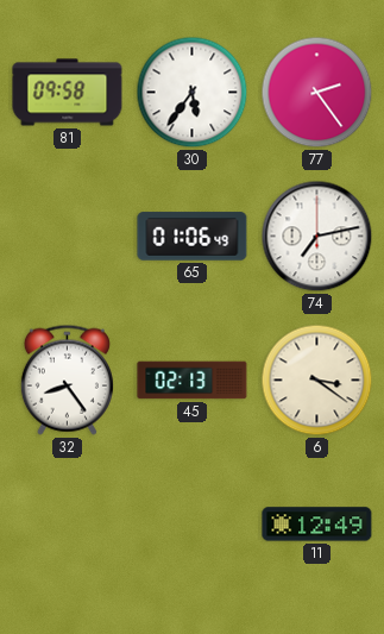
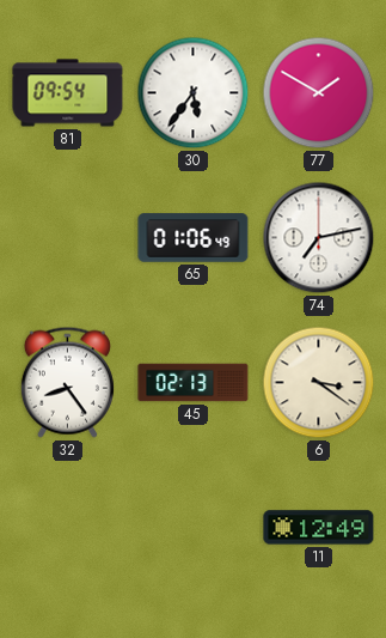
81: 09:58 -> 09:54 (68, 93)
77: 2:24 -> 1:50 (319, 93)
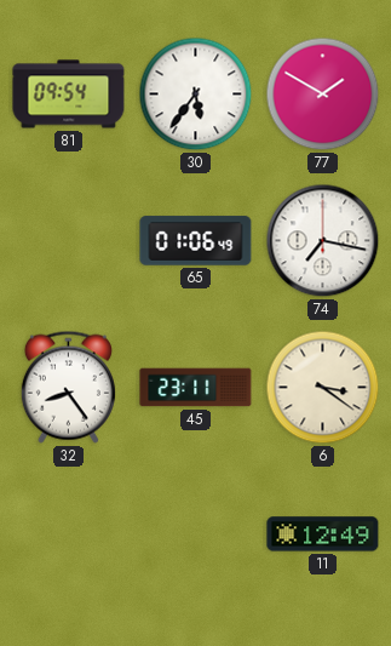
74: 7:13 -> 7:17 (323, 241)
45: 02:13 -> 23:11 (196, 388)
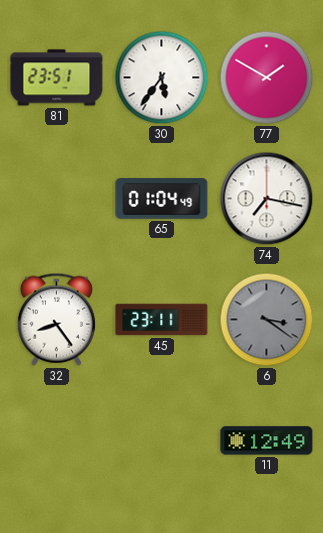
81: 09:54 -> 23:51 (57, 78)
65: 01:06 -> 01:04 (162, 199)
6 dial: cream -> grey (267, 320)
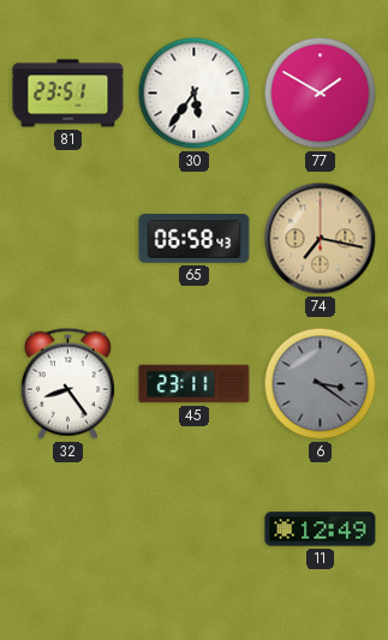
65: 01:04 -> 06:58 (195, 239)
74 dial: white -> champagne (321, 239)
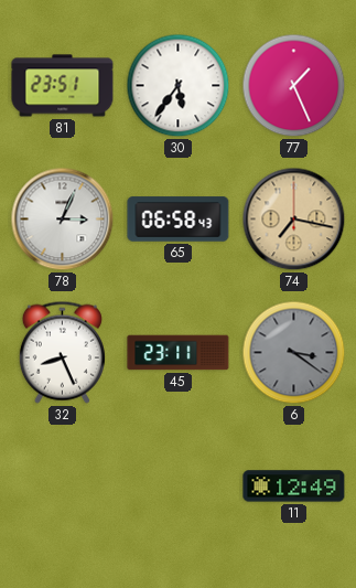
77: 1:50 -> 1:26 (294, 86)
78: none -> 3:04 (63, 220)
32: 8:24 -> 8:26 (62, 352)
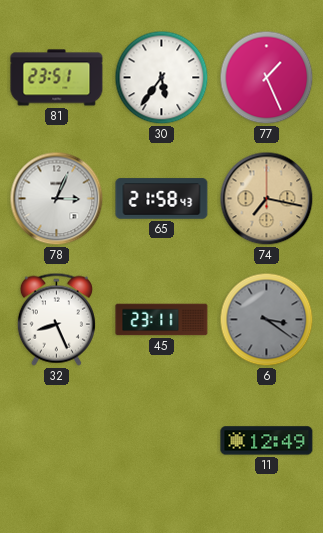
65: 06:58 -> 21:58 (162, 199)
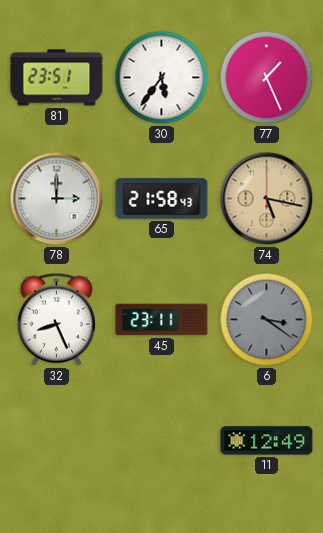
78: 3:04 -> 3:00 (57, 199)
74: 7:17 -> 5:17 (267, 199)
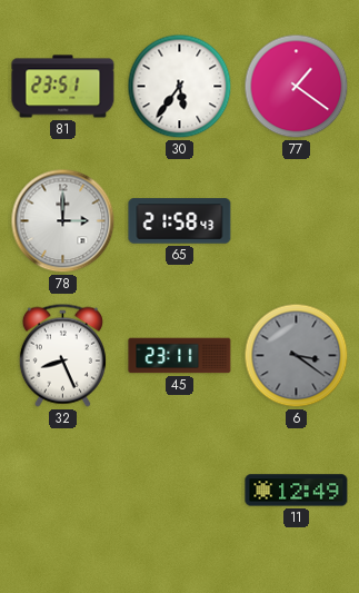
77: 1:26 -> 1:21 (297, 87)
74: 5:17 -> none (267, 199)
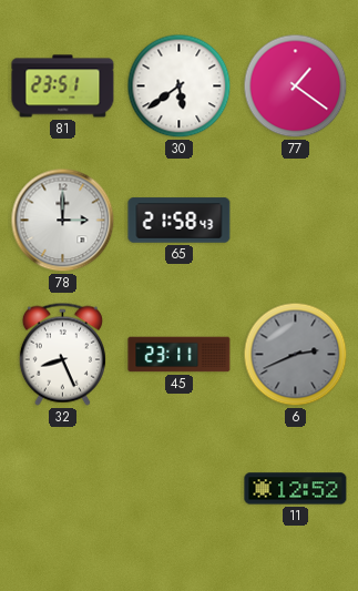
30: 5:36 -> 5:39 (180, 86)
6: 3:21 -> 2:41 (296, 355)
11: 12:49 -> 12:52 (296, 489)
